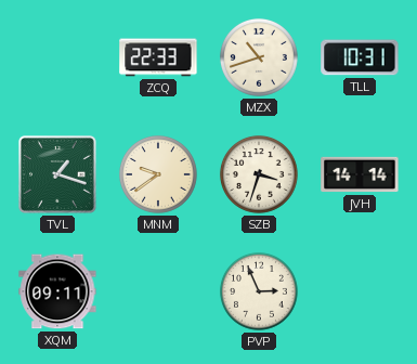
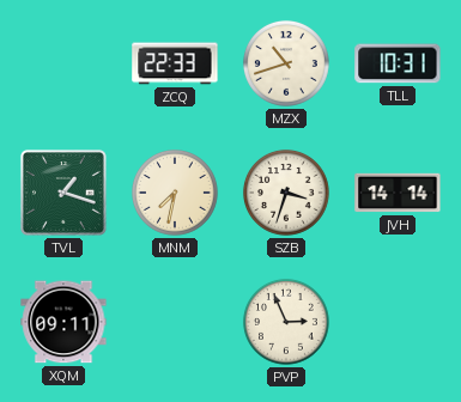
MNM: 9:39 -> 7:32 (175, 193)
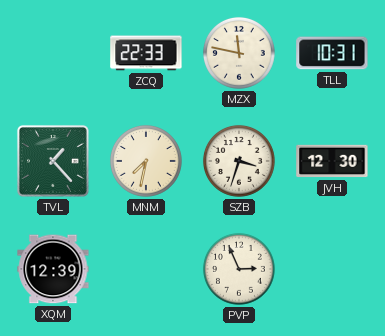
MZX: 10:42 -> 11:47 (239, 53)
TVL: 1:18 -> 1:23 (53, 161)
JVH: 14:14 -> 12:30 (332, 161)
XQM: 09:11 -> 12:39 (53, 269)
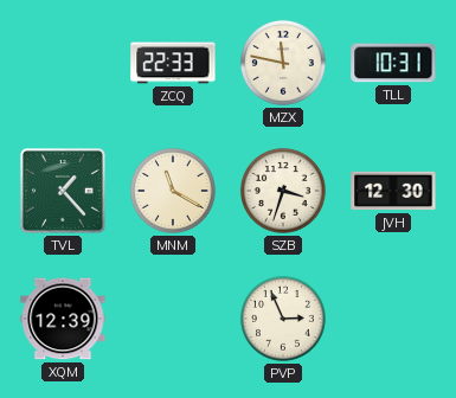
MNM: 7:32 -> 11:20 (173, 191)
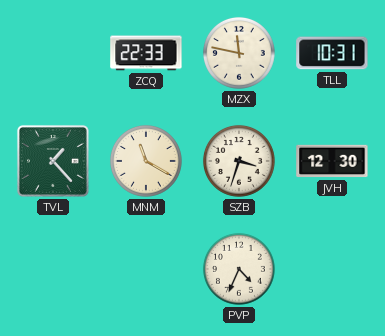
XQM: 12:39 -> none (63, 319)
PVP: 2:56 -> 4:34 (239, 269)
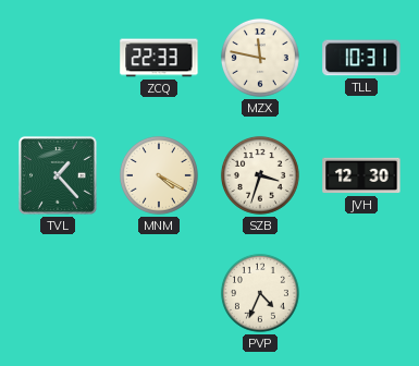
MNM: 11:20 -> 4:20 (159, 175)
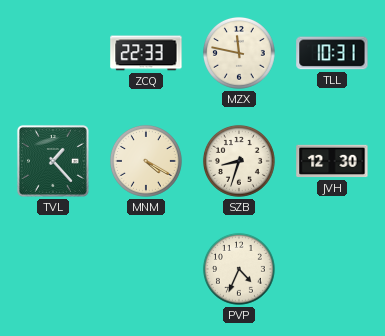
SZB: 3:33 -> 8:33 (239, 161)
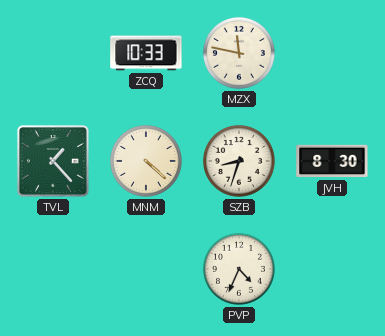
ZCQ: 22:33 -> 10:33 (146, 53)
TLL: 10:31 -> none (332, 53)
MNM: 4:20 -> 4:22 (146, 161)
JVH: 12:30 -> 8:30 (332, 161)
